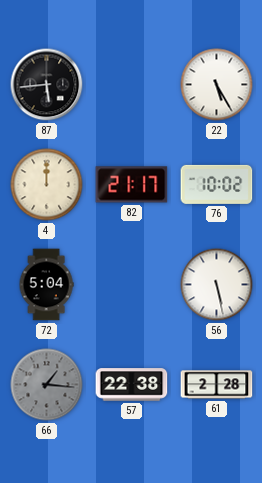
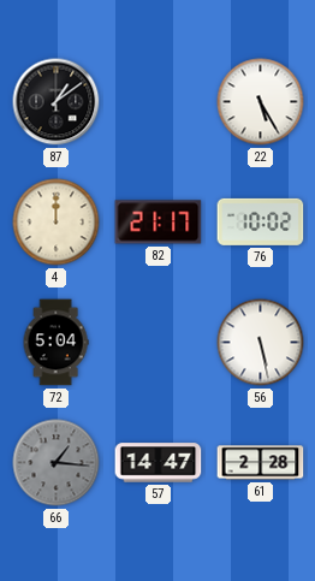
87: 5:44 -> 1:09 (57, 102)
57: 22:38 -> 14:47 (159, 463)
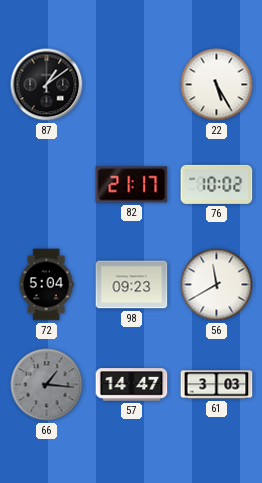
4: 12:00 -> none (57, 223)
98: none -> 09:23 (132, 285)
56: 5:28 -> 11:40 (217, 285)
61: 2:28 -> 3:03 (217, 385)
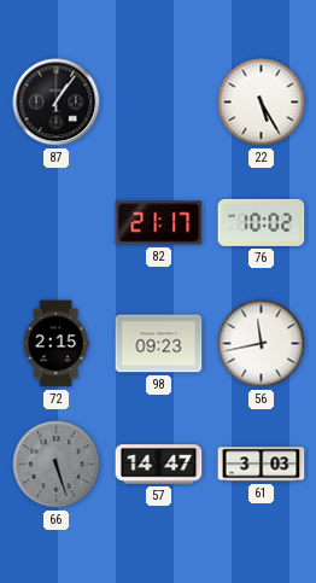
87: 1:09 -> 1:06 (57, 103)
72: 5:04 -> 2:15 (55, 344)
56: 11:40 -> 11:43 (262, 344)
66: 1:16 -> 5:27 (57, 465)
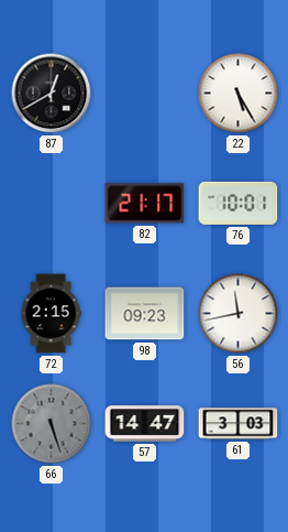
87: 1:06 -> 12:40 (52, 94)
76: 10:02 -> 10:01 (239, 203)
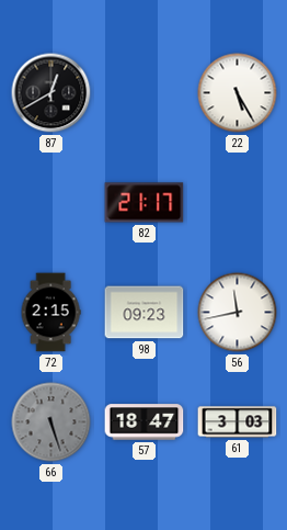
76: 10:01 -> none (239, 203)
57: 14:47 -> 18:47 (145, 422)
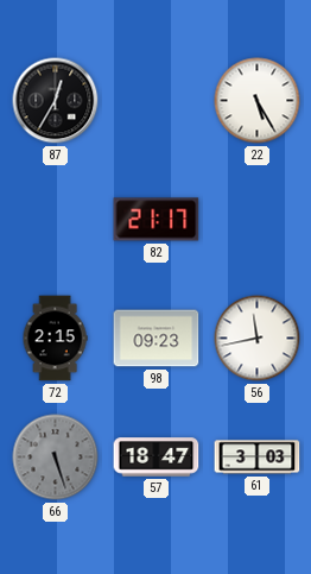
87: 12:40 -> 12:35 (56, 101)
